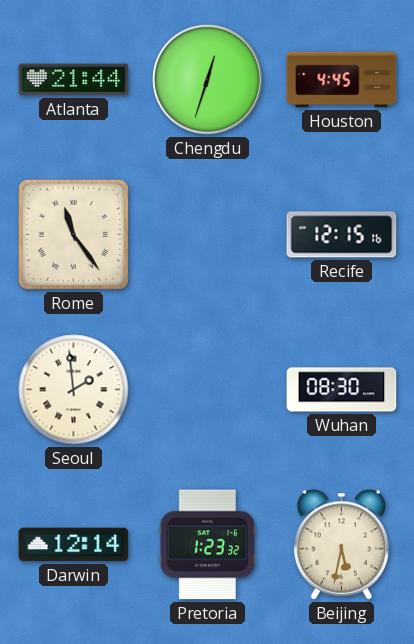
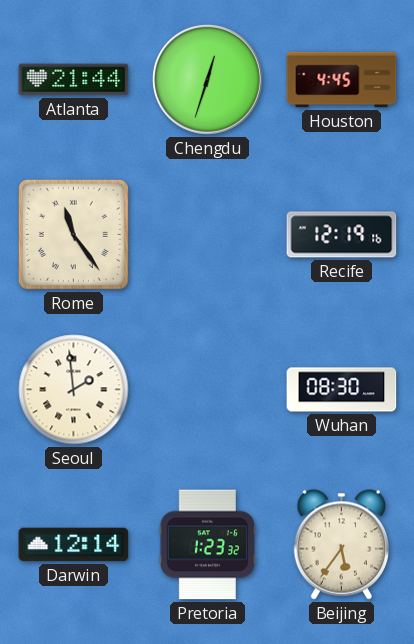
Recife: 12:15 -> 12:19 (342, 235)
Beijing: 5:32 -> 5:36 (342, 545)
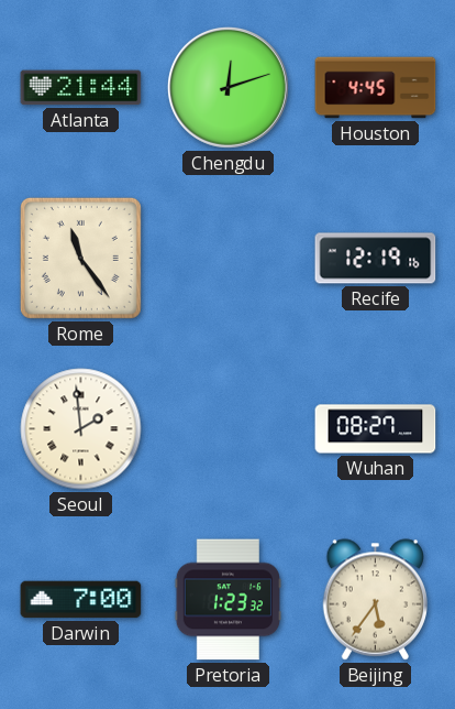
Chengdu: 12:33 -> 12:12 (227, 87)
Wuhan: 08:30 -> 08:27 (376, 429)
Darwin: 12:14 -> 7:00 (81, 600)
